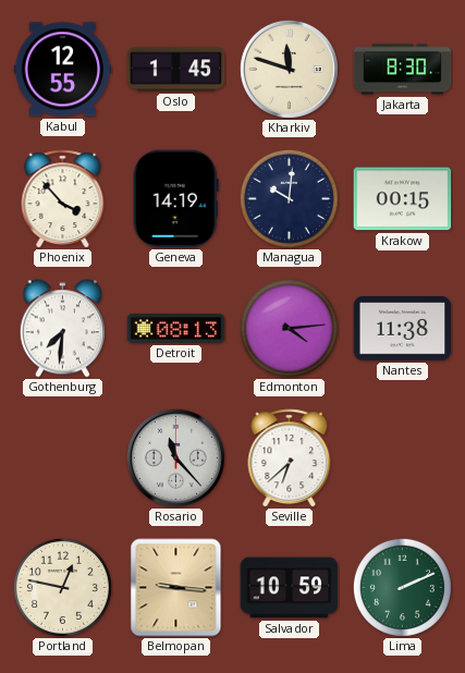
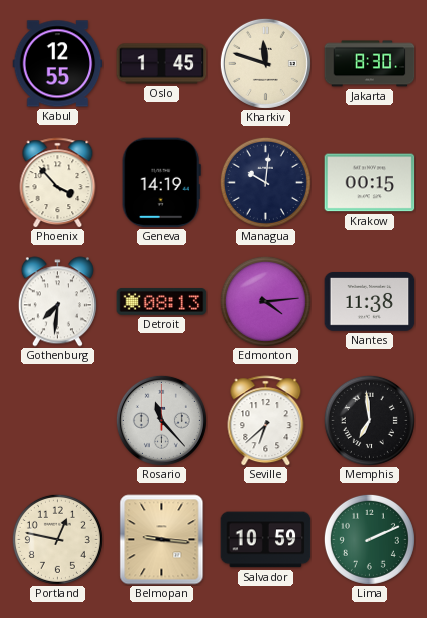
Memphis: none -> 6:59 (369, 420)
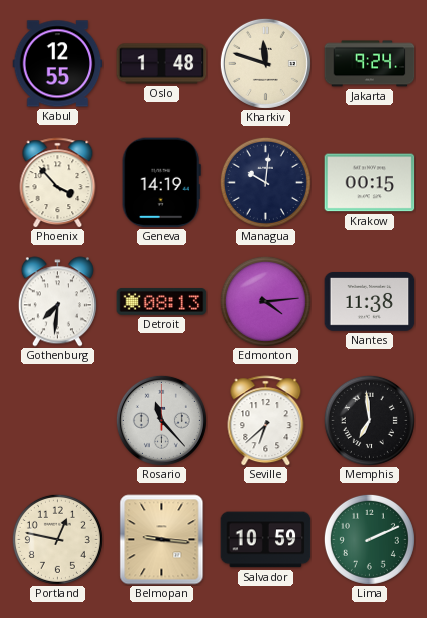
Oslo: 1:45 -> 1:48 (162, 64)
Jakarta: 8:30 -> 9:24 (370, 64)
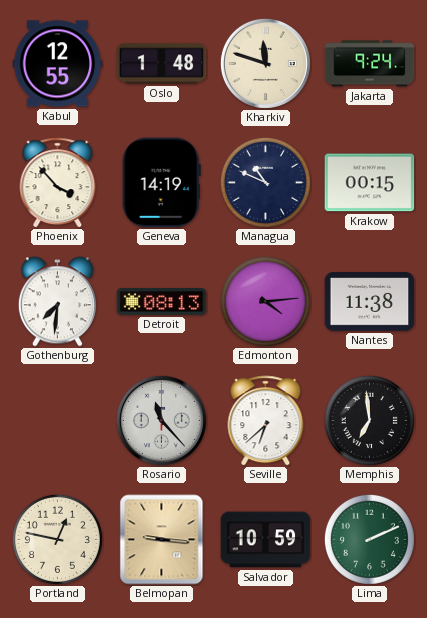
Managua: 10:01 -> 10:49 (265, 182)
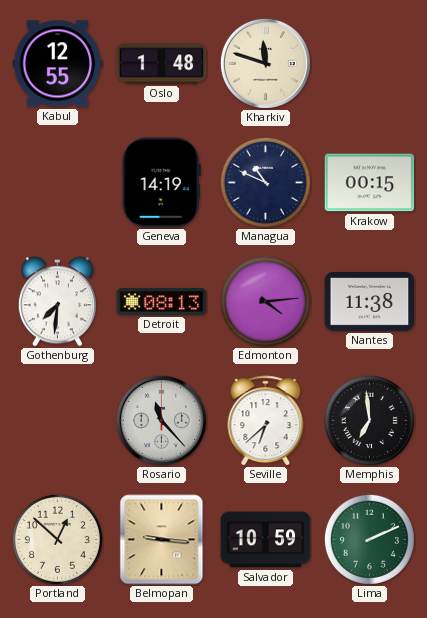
Jakarta: 9:24 -> none (370, 64)
Phoenix: 3:53 -> none (58, 183)
Portland: 12:47 -> 12:52 (57, 539)
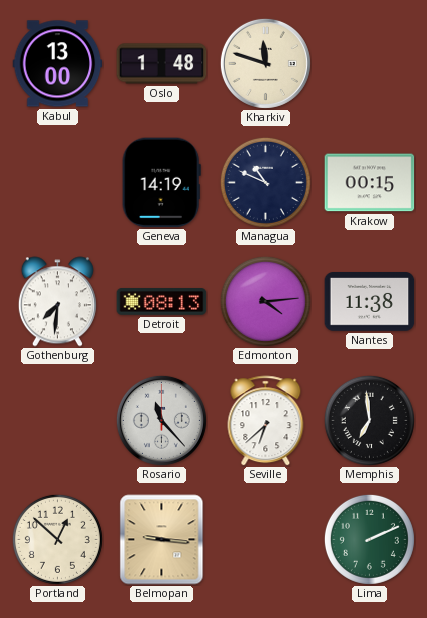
Kabul: 12:55 -> 13:00 (58, 64)
Salvador: 10:59 -> none (266, 540)
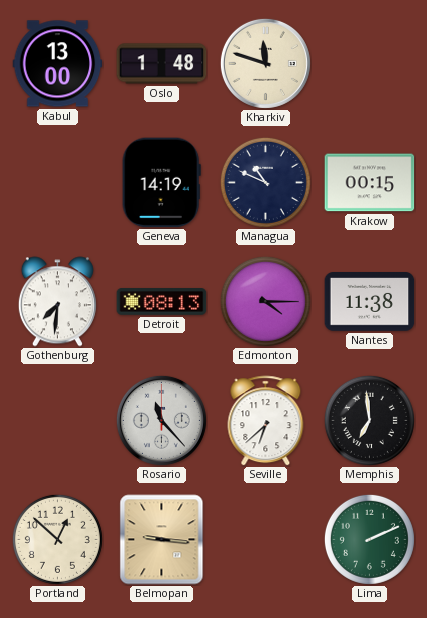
Edmonton: 4:14 -> 4:15 (265, 301)
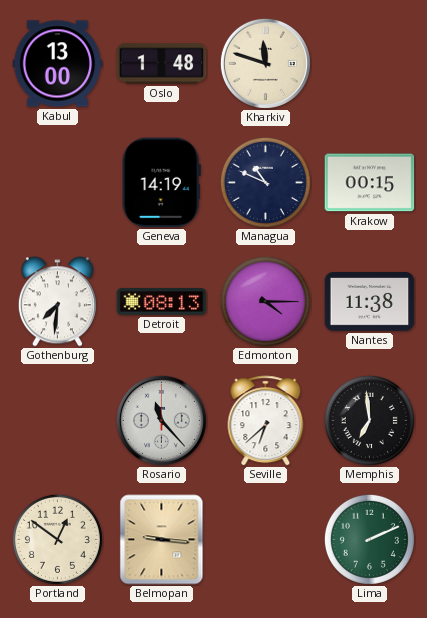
Portland: 12:52 -> 12:51 (57, 539)
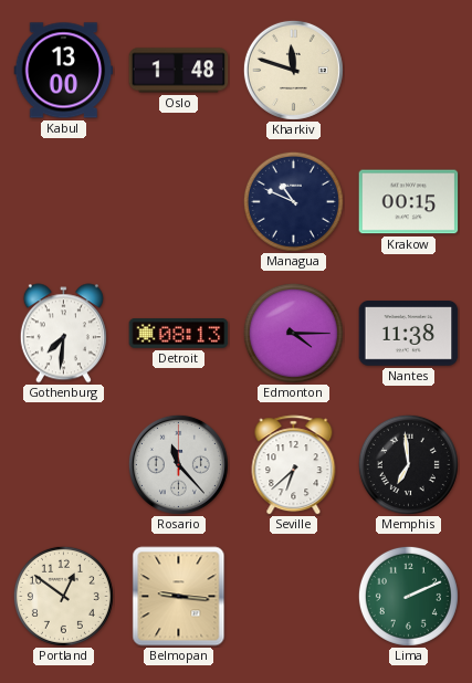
Geneva: 14:19 -> none (161, 183)
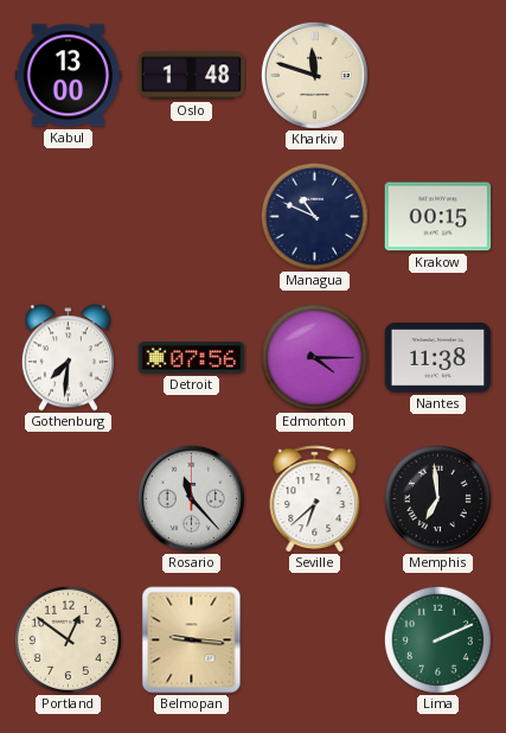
Detroit: 08:13 -> 07:56 (192, 358)
